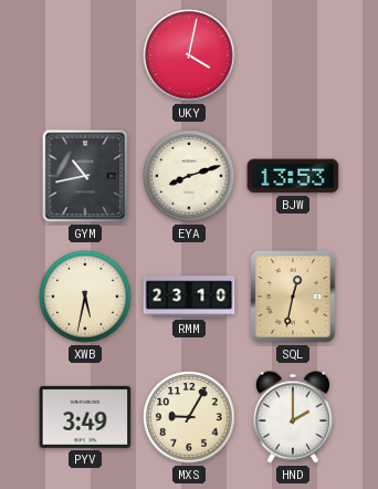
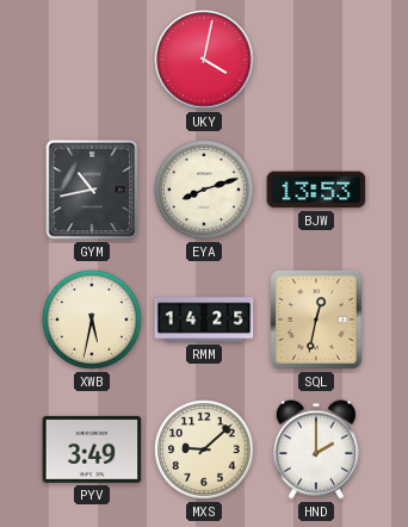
RMM: 23:10 -> 14:25 (204, 320)
MXS: 9:05 -> 9:08 (204, 449)
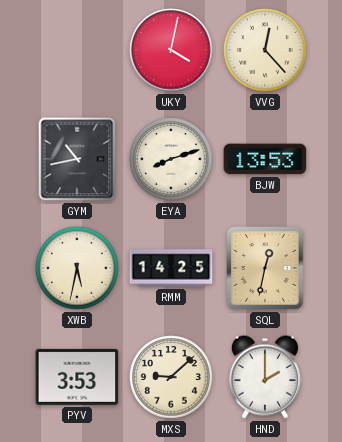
VVG: none -> 12:23 (265, 50)
PYV: 3:49 -> 3:53 (77, 377)
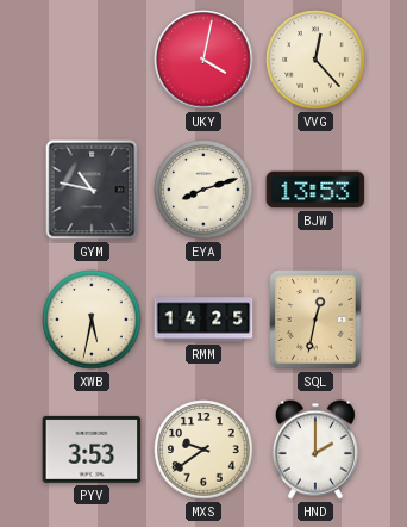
GYM: 10:43 -> 10:47 (92, 190)
MXS: 9:08 -> 9:39 (203, 449)
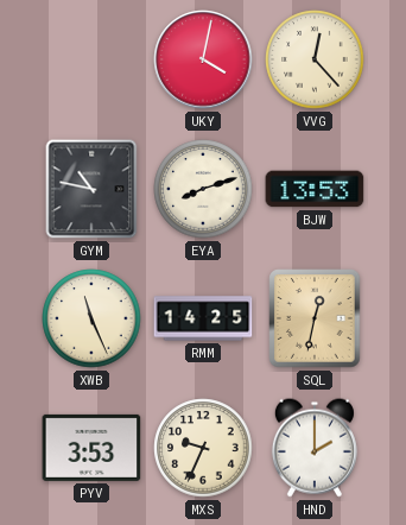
XWB: 5:32 -> 11:26 (91, 318)
MXS: 9:39 -> 9:34 (203, 448)
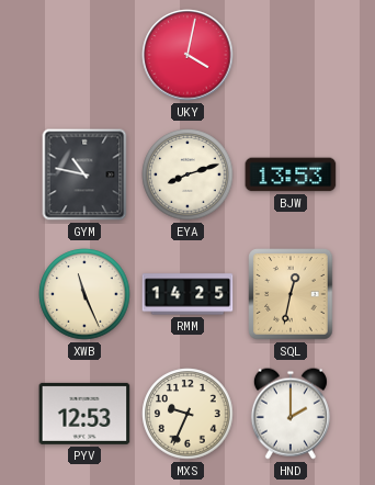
VVG: 12:23 -> none (315, 59)
PYV: 3:53 -> 12:53 (84, 414)
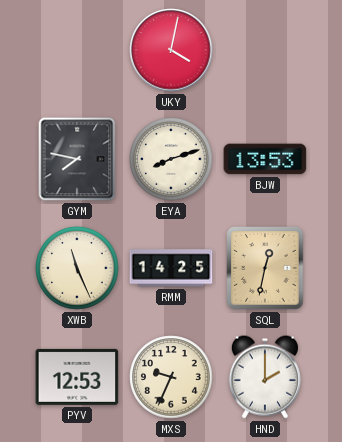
GYM: 10:47 -> 7:47 (77, 159)
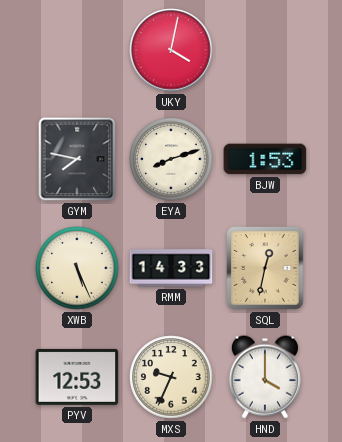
BJW: 13:53 -> 1:53 (265, 159)
XWB: 11:26 -> 5:26 (77, 268)
RMM: 14:25 -> 14:33 (171, 268)
HND: 2:00 -> 4:00 (265, 377)
